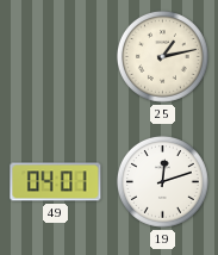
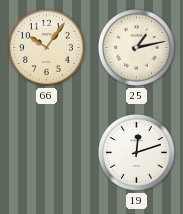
66: none -> 10:06 (46, 47)
49: 04:01 -> none (56, 182)
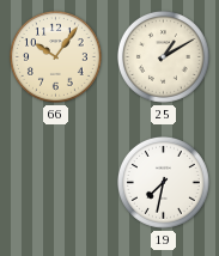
25: 1:13 -> 1:10 (163, 56)
19: 12:12 -> 7:32 (163, 182)
